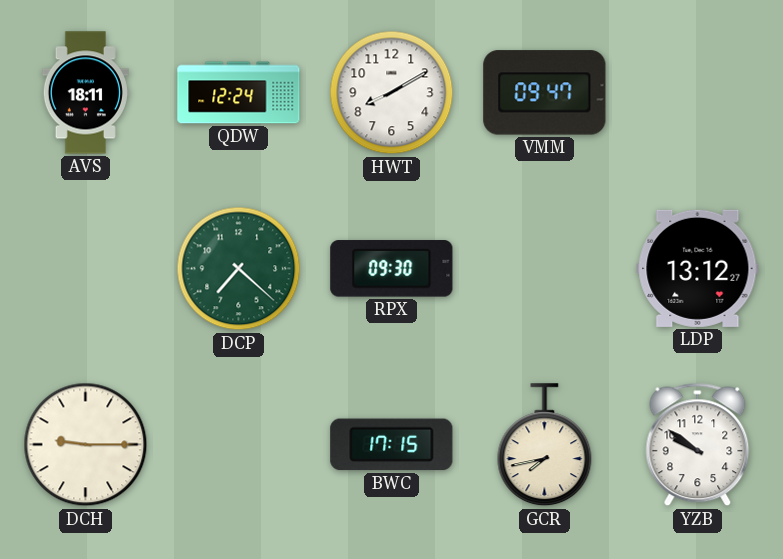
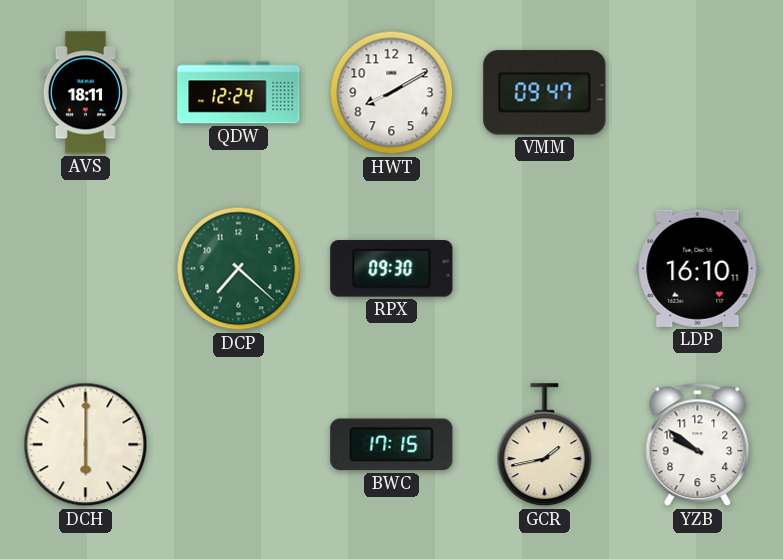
LDP: 13:12 -> 16:10 (698, 268)
DCH: 9:15 -> 6:00 (86, 445)
GCR: 7:43 -> 1:43 (545, 445)
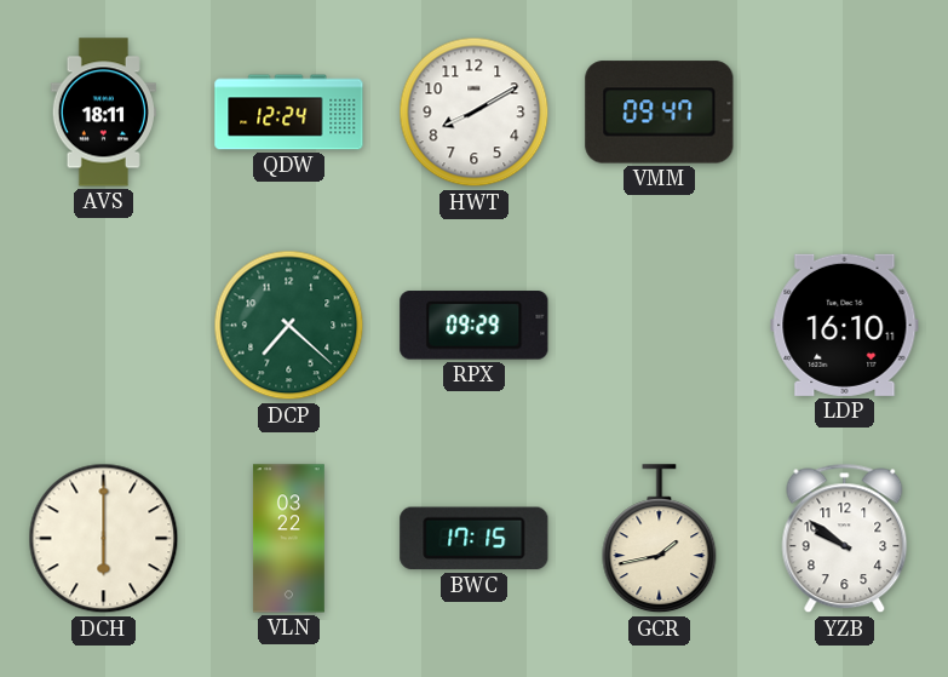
RPX: 09:30 -> 09:29 (475, 326)
VLN: none -> 03:22 (288, 539)
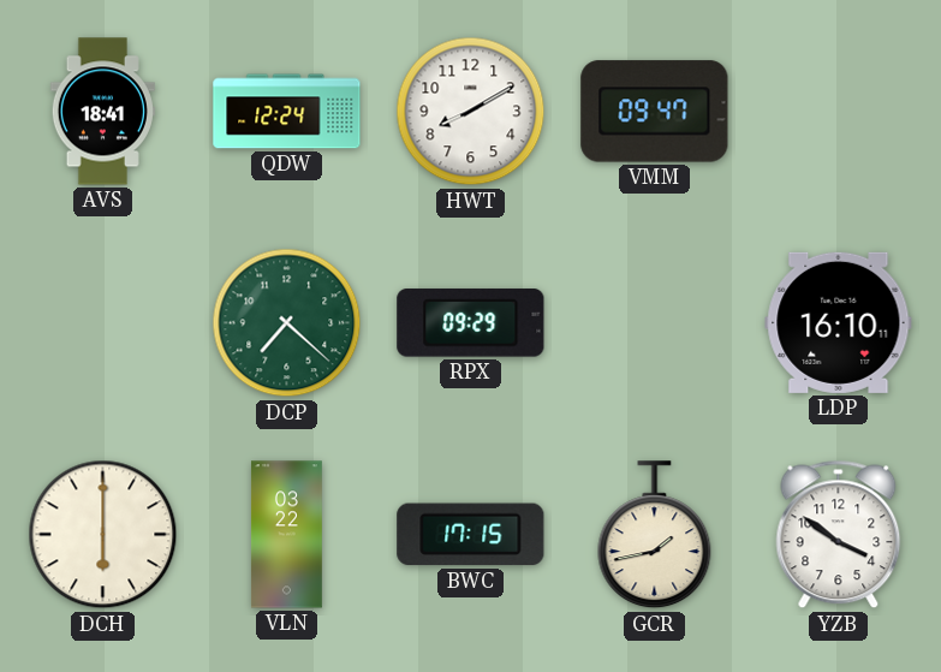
AVS: 18:11 -> 18:41 (102, 112)
YZB: 9:51 -> 3:51 (839, 535)
